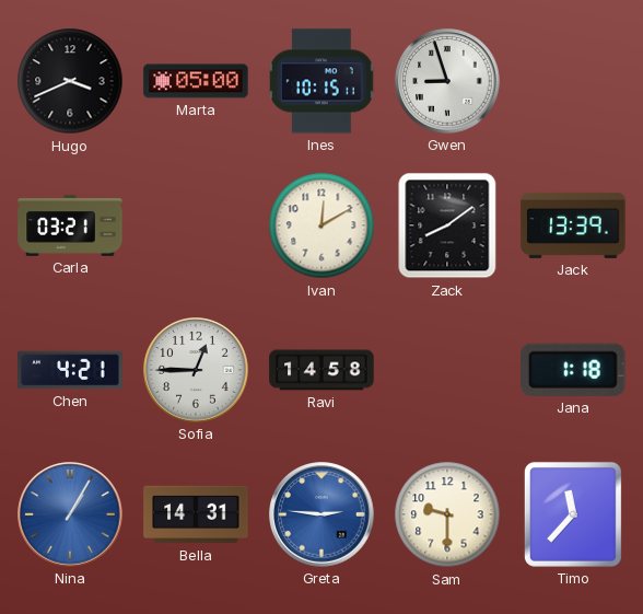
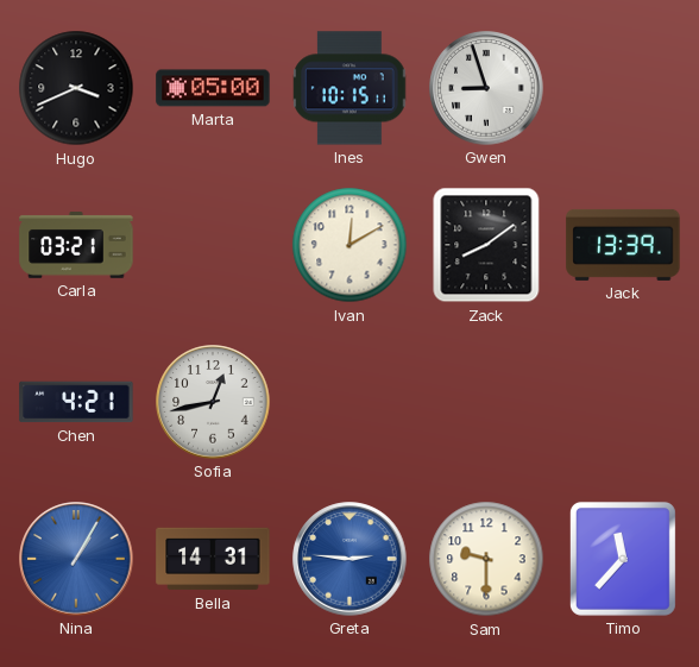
Sofia: 12:45 -> 12:43 (213, 402)
Ravi: 14:58 -> none (321, 370)
Jana: 1:18 -> none (573, 370)
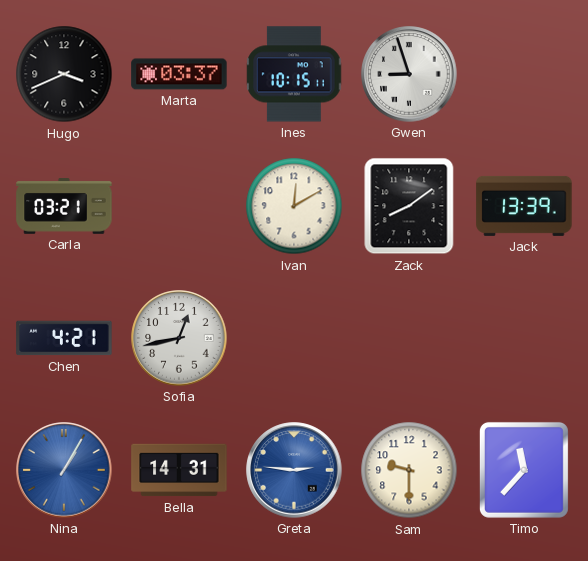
Marta: 05:00 -> 03:37 (179, 74)
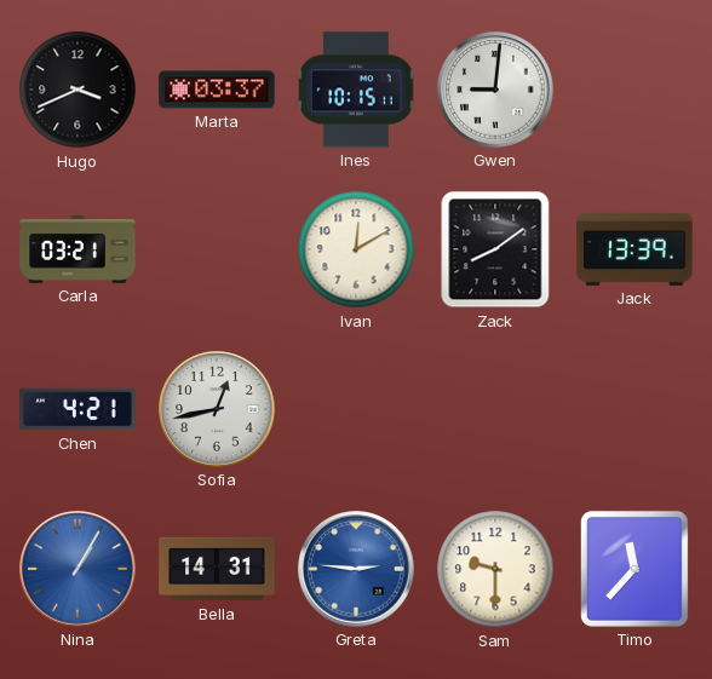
Gwen: 8:57 -> 9:01 (495, 90)
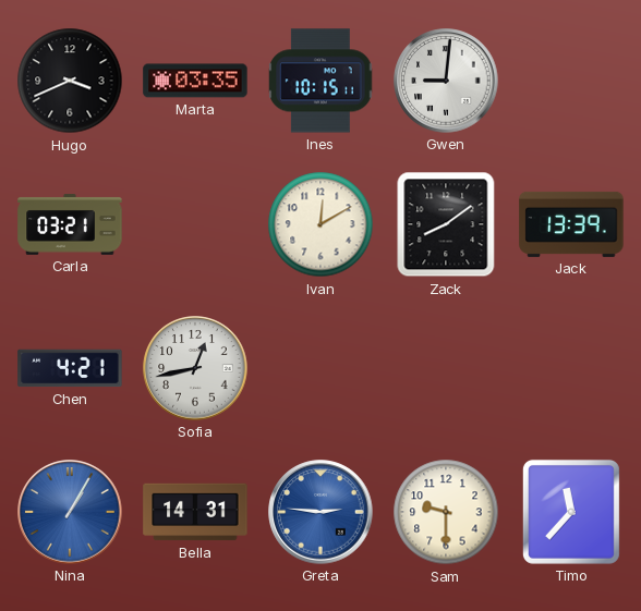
Marta: 03:37 -> 03:35 (195, 81)
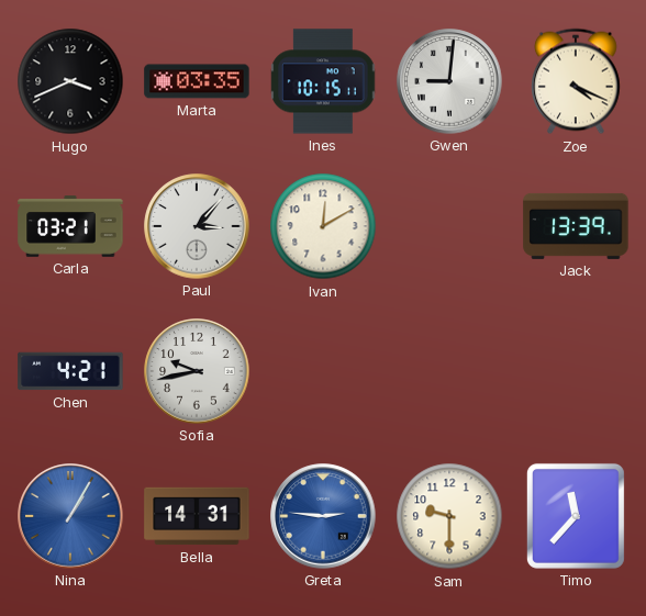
Zoe: none -> 4:19 (577, 81)
Paul: none -> 3:07 (197, 226)
Zack: 8:09 -> none (446, 224)
Sofia: 12:43 -> 9:43 (197, 371)
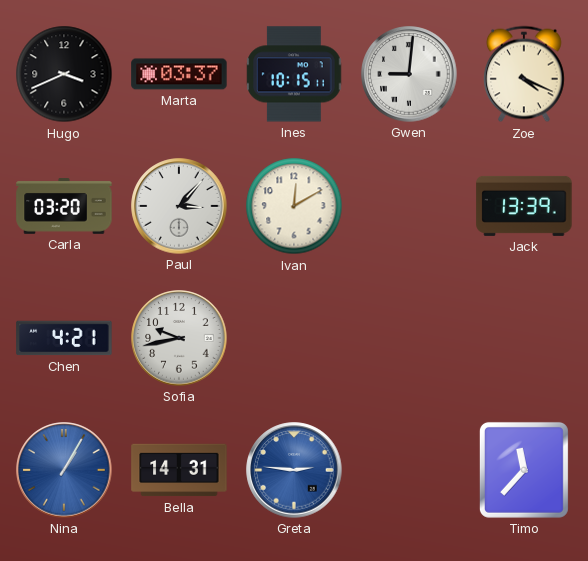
Marta: 03:35 -> 03:37 (179, 74)
Carla: 03:21 -> 03:20 (64, 206)
Sam: 9:30 -> none (449, 516)
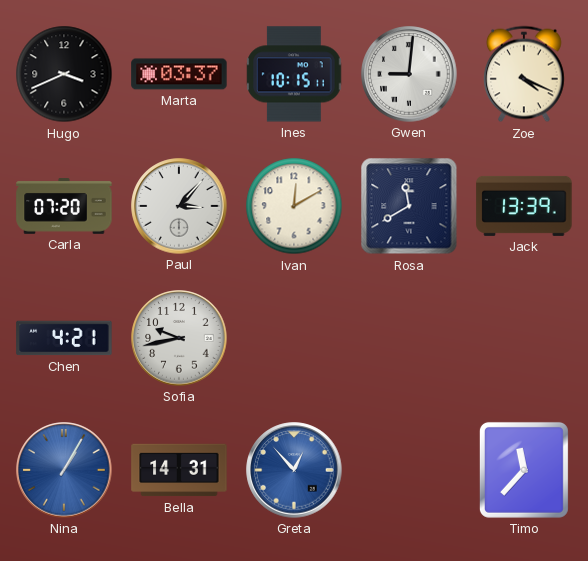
Carla: 03:20 -> 07:20 (64, 206)
Rosa: none -> 11:40 (409, 206)
Greta: 2:46 -> 12:53 (294, 470)
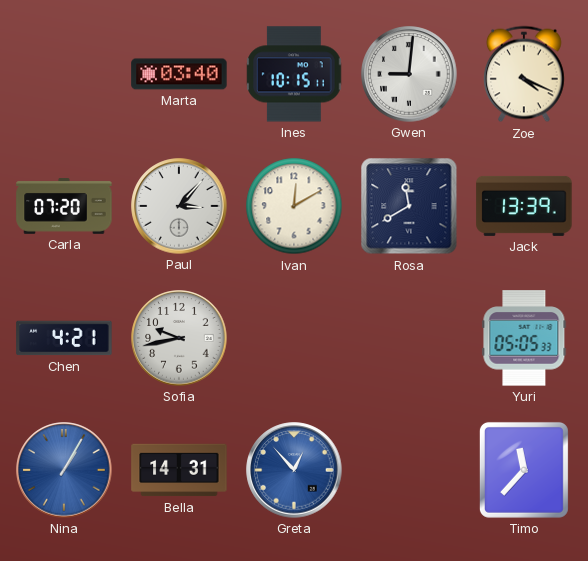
Hugo: 3:41 -> none (64, 74)
Marta: 03:37 -> 03:40 (179, 74)
Yuri: none -> 05:05 (524, 338)
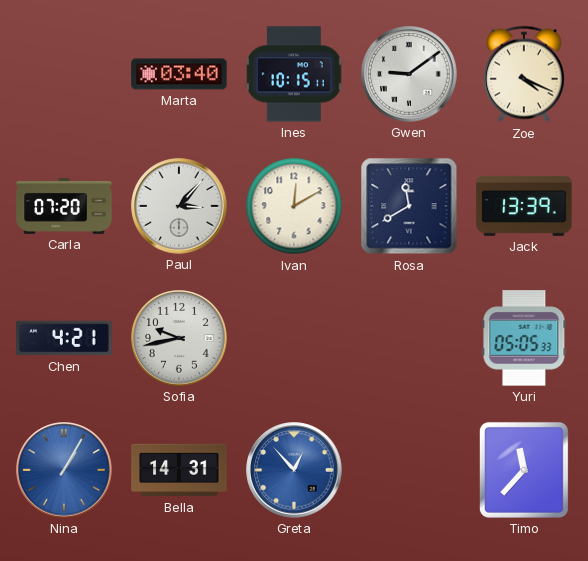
Gwen: 9:01 -> 9:09 (409, 74)
